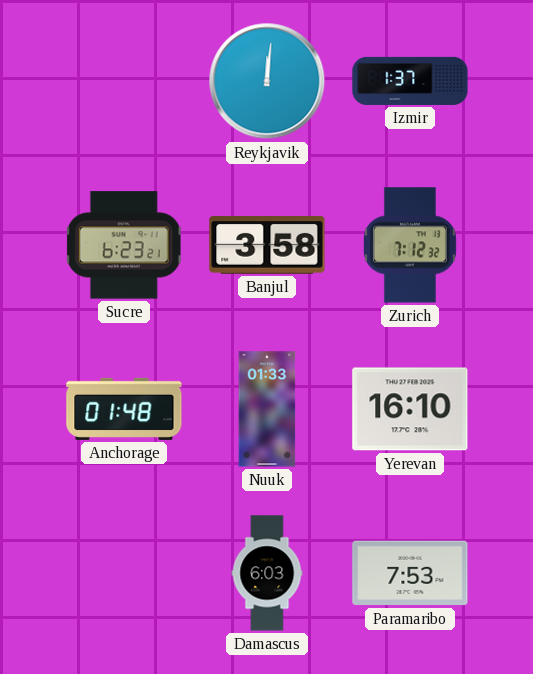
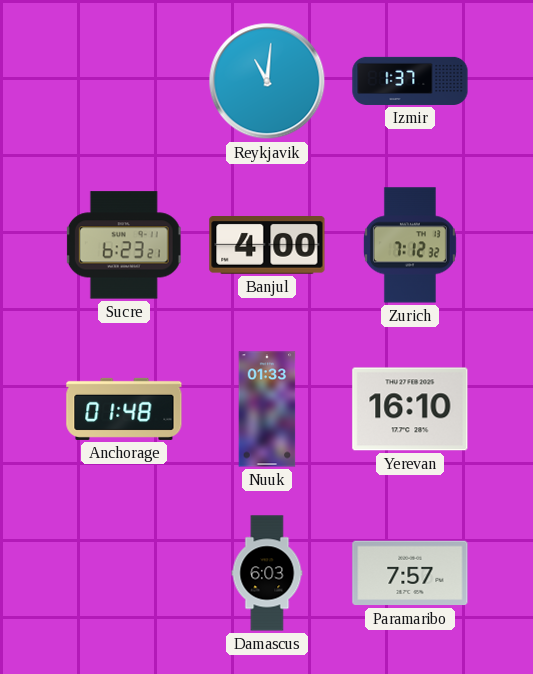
Reykjavik: 12:01 -> 11:01 (267, 81)
Banjul: 3:58 -> 4:00 (267, 246)
Paramaribo: 7:53 -> 7:57 (410, 573)
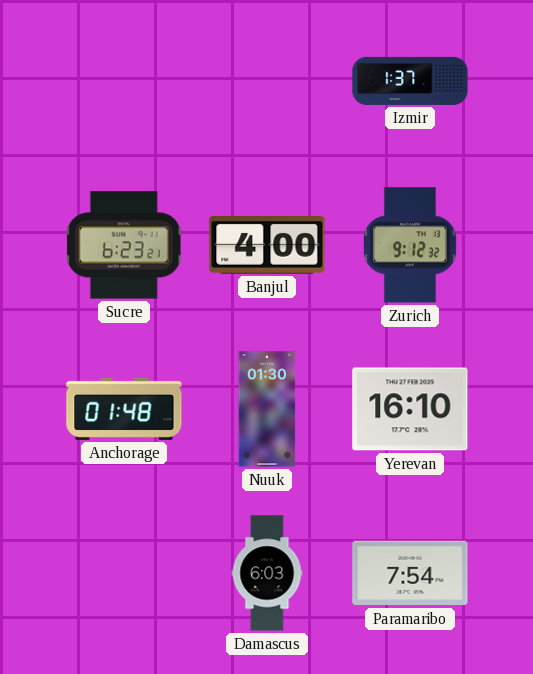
Reykjavik: 11:01 -> none (267, 81)
Zurich: 7:12 -> 9:12 (410, 245)
Nuuk: 01:33 -> 01:30 (267, 409)
Paramaribo: 7:57 -> 7:54 (410, 573)
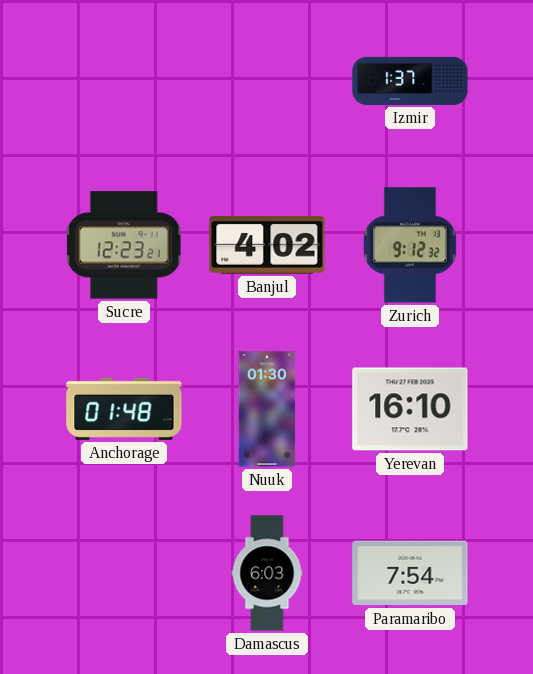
Sucre: 6:23 -> 12:23 (124, 245)
Banjul: 4:00 -> 4:02 (267, 246)
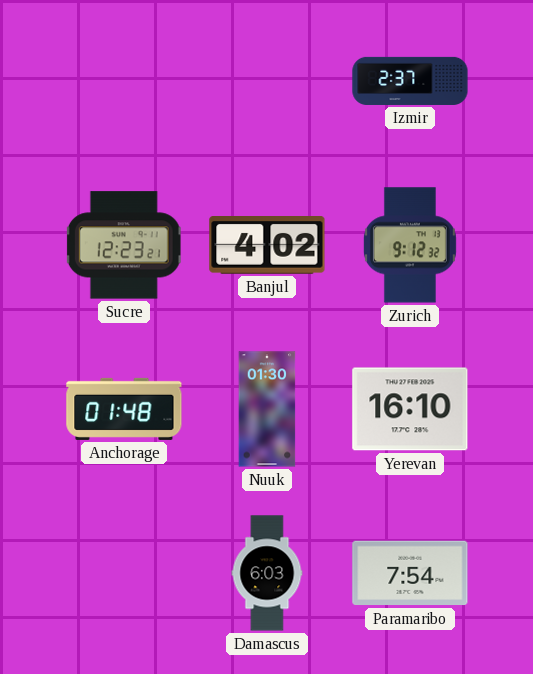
Izmir: 1:37 -> 2:37 (410, 81)
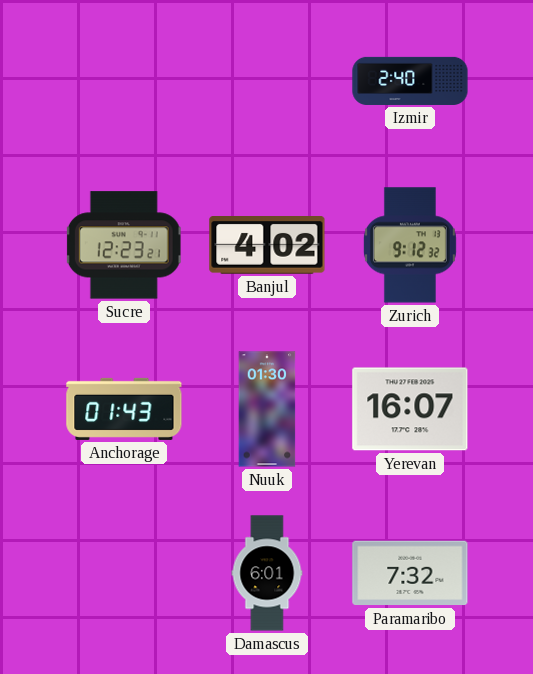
Izmir: 2:37 -> 2:40 (410, 81)
Anchorage: 01:48 -> 01:43 (124, 409)
Yerevan: 16:10 -> 16:07 (410, 409)
Damascus: 6:03 -> 6:01 (267, 573)
Paramaribo: 7:54 -> 7:32 (410, 573)
